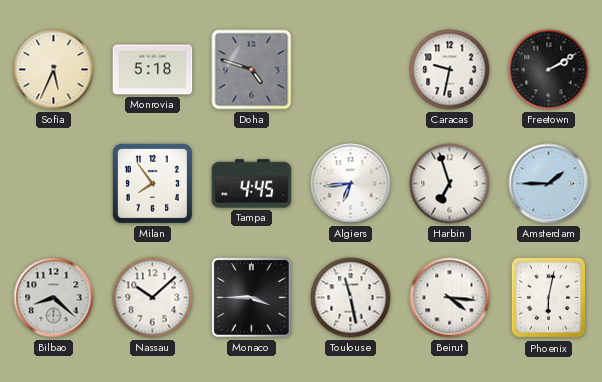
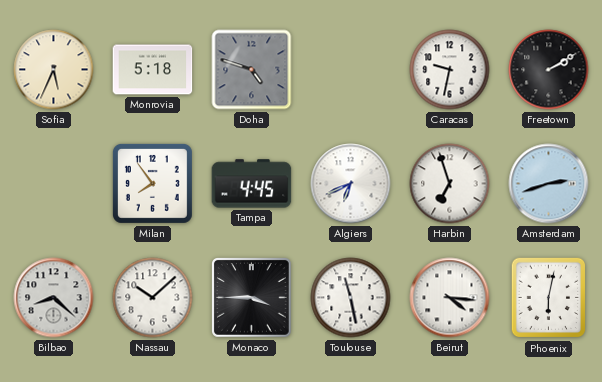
Algiers: 6:44 -> 6:41 (351, 184)
Amsterdam: 1:45 -> 2:42 (549, 184)
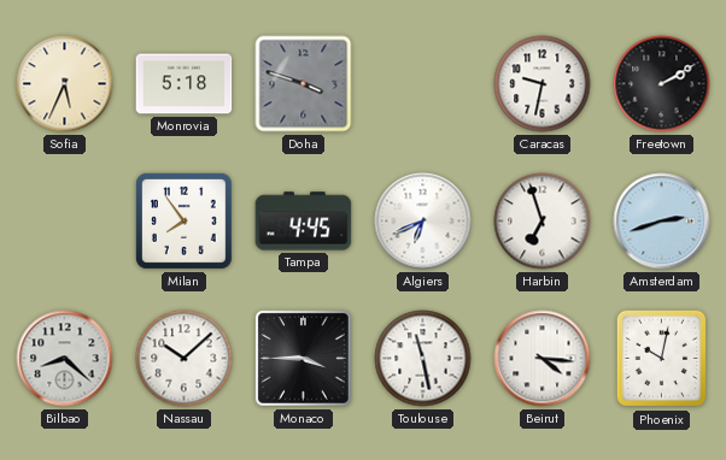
Doha: 4:48 -> 3:48 (304, 84)
Phoenix: 6:02 -> 10:02 (662, 359)
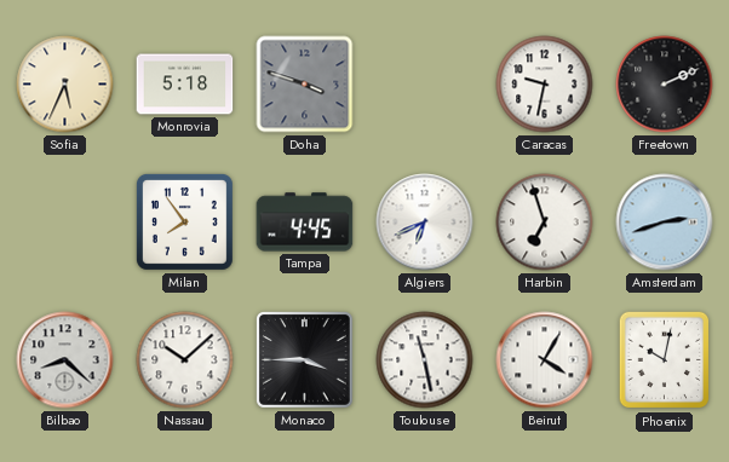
Freetown: 2:10 -> 2:11 (665, 85)
Beirut: 4:16 -> 4:05 (545, 360)
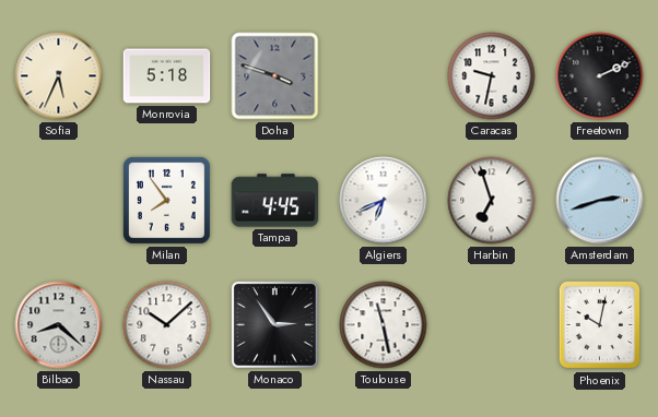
Monaco: 3:45 -> 2:54 (275, 325)
Beirut: 4:05 -> none (545, 360)
